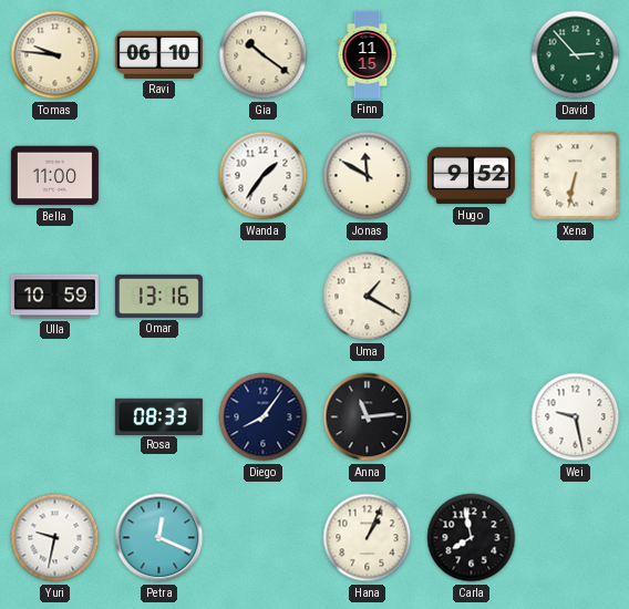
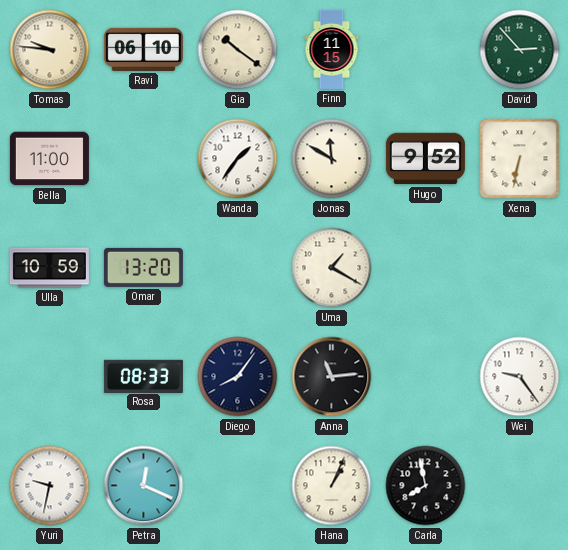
Omar: 13:16 -> 13:20 (143, 267)
Wei: 9:28 -> 9:24 (520, 377)
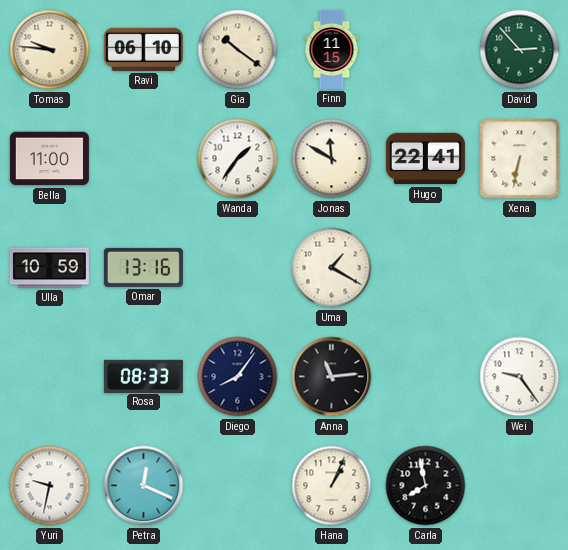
Hugo: 9:52 -> 22:41 (425, 159)
Omar: 13:20 -> 13:16 (143, 267)
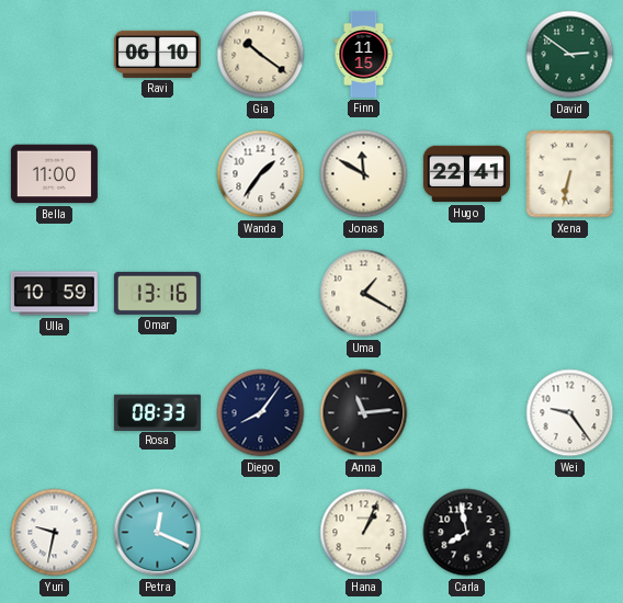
Tomas: 9:46 -> none (50, 50)
David: 2:53 -> 2:51 (570, 55)
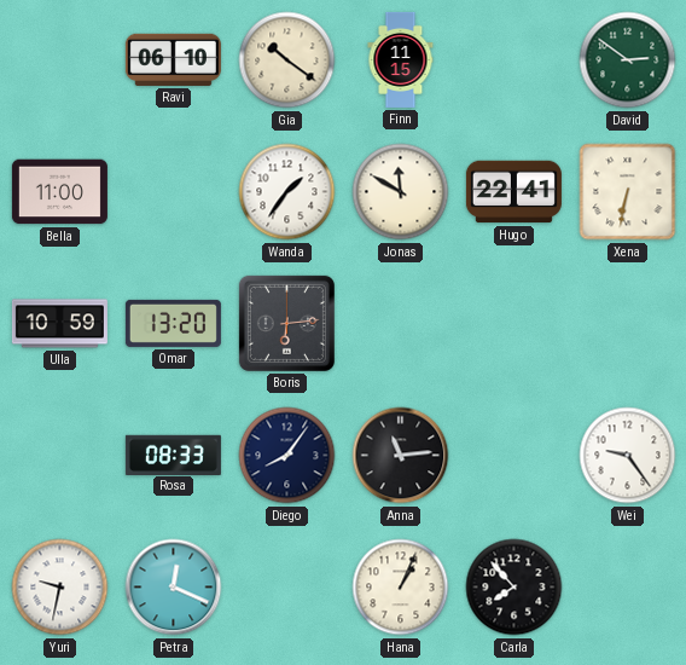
Omar: 13:16 -> 13:20 (173, 323)
Boris: none -> 6:14 (286, 323)
Uma: 1:20 -> none (364, 294)
Carla: 7:58 -> 7:53 (514, 588)
